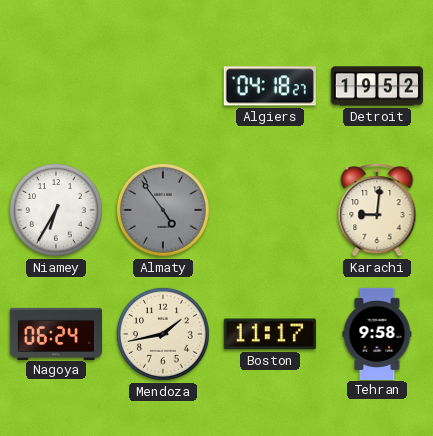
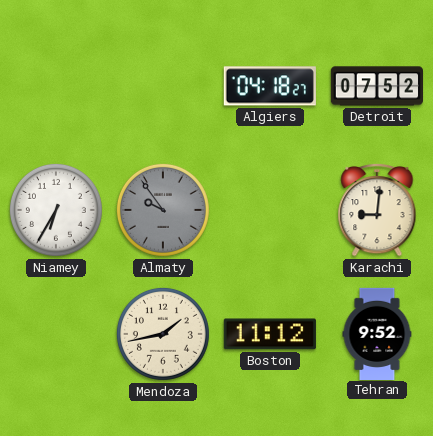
Detroit: 19:52 -> 07:52 (376, 86)
Almaty: 4:54 -> 9:54 (163, 210)
Nagoya: 06:24 -> none (55, 333)
Boston: 11:17 -> 11:12 (270, 334)
Tehran: 9:58 -> 9:52 (377, 333)
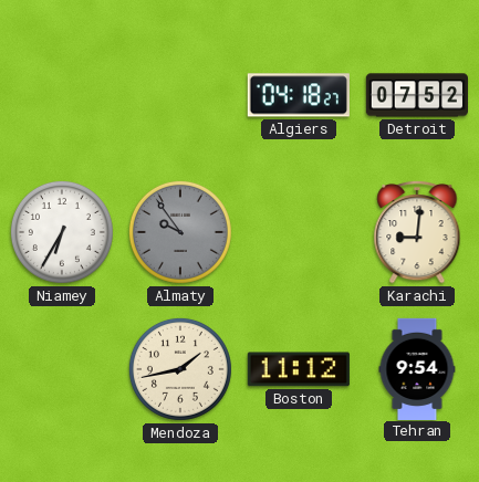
Tehran: 9:52 -> 9:54 (417, 368)
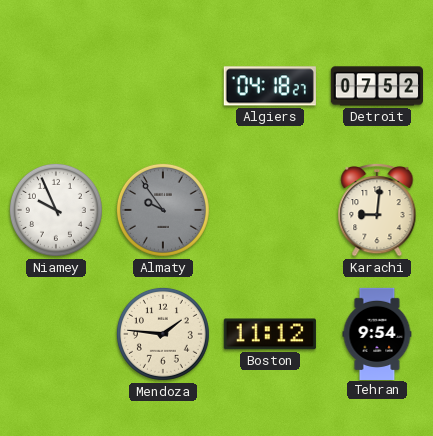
Niamey: 6:35 -> 9:56 (56, 210)
Mendoza: 1:43 -> 1:46 (163, 334)
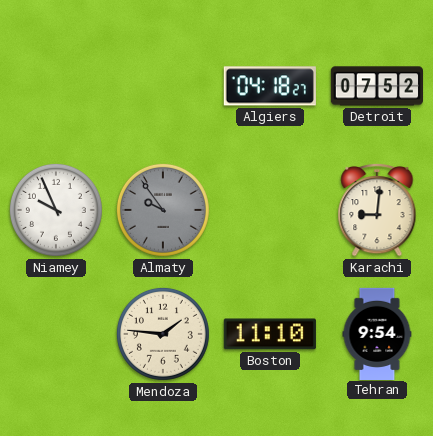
Boston: 11:12 -> 11:10 (270, 334)
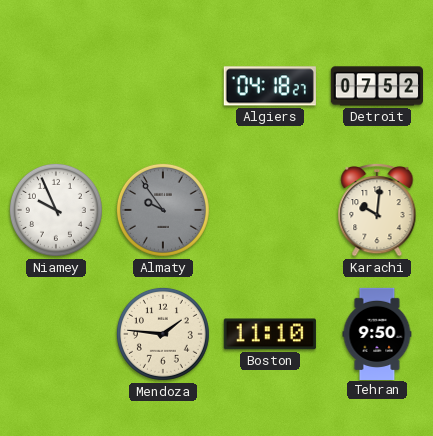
Karachi: 9:01 -> 10:01 (377, 210)
Tehran: 9:54 -> 9:50 (377, 333)
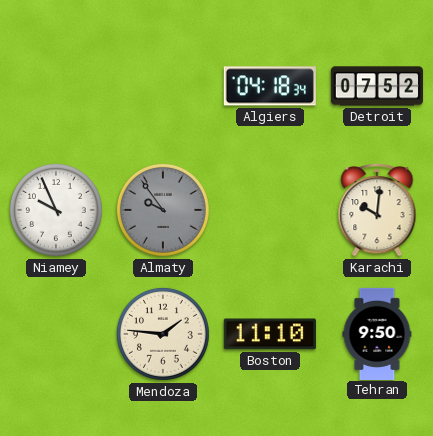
Algiers: 04:18:27 -> 04:18:34 (270, 86)
